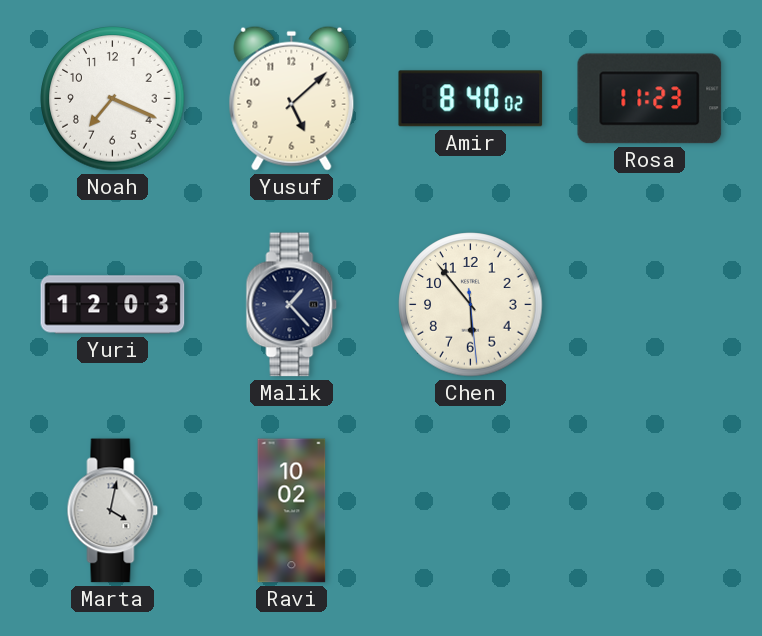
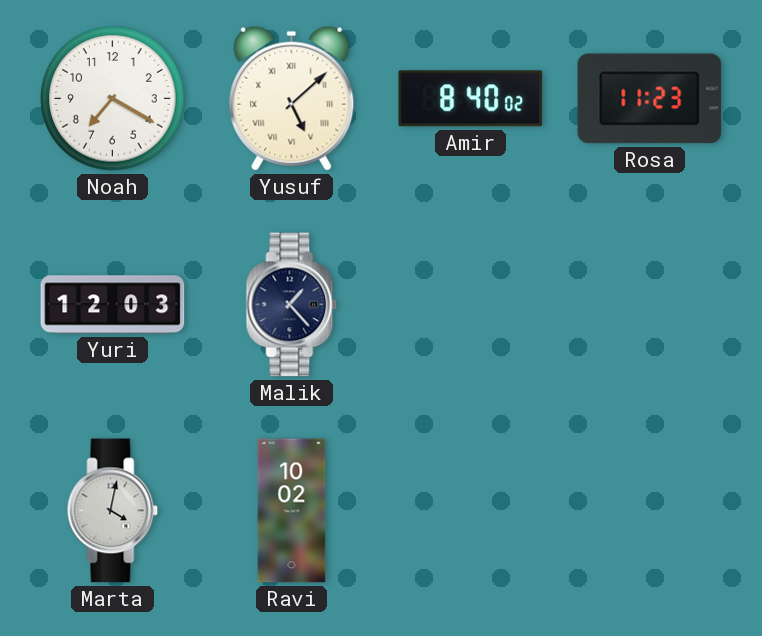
Noah: 7:19 -> 7:20 (113, 99)
Yusuf numerals: Arabic -> Roman (292, 98)
Chen: 5:53 -> none (471, 305)
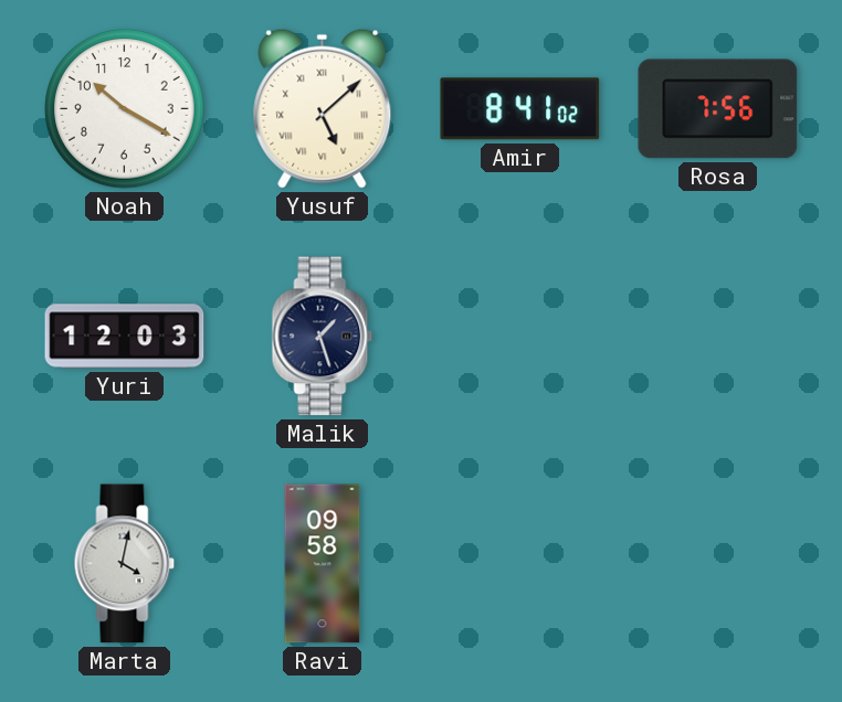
Noah: 7:20 -> 10:20 (125, 109)
Amir: 8:40 -> 8:41 (520, 109)
Rosa: 11:23 -> 7:56 (718, 109)
Malik: 1:23 -> 1:27 (323, 337)
Ravi: 10:02 -> 09:58 (323, 564)
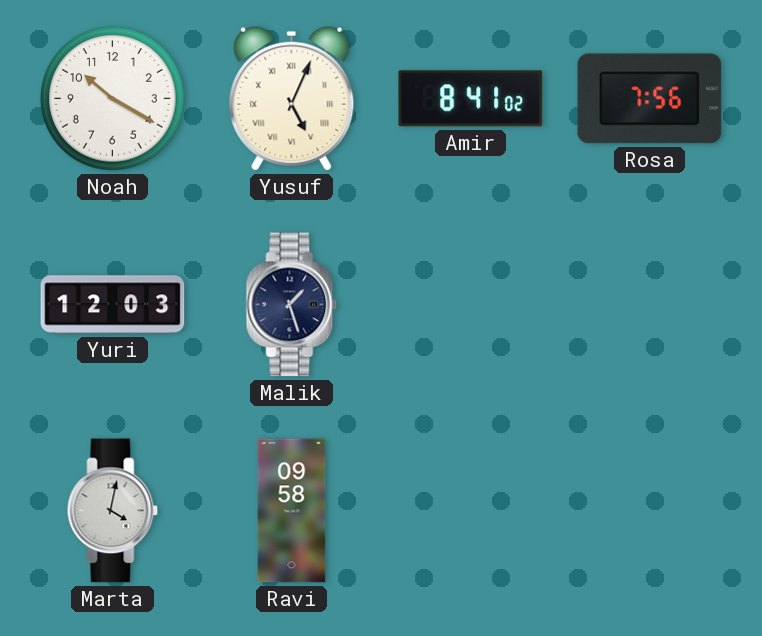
Yusuf: 5:08 -> 5:04 (292, 98)
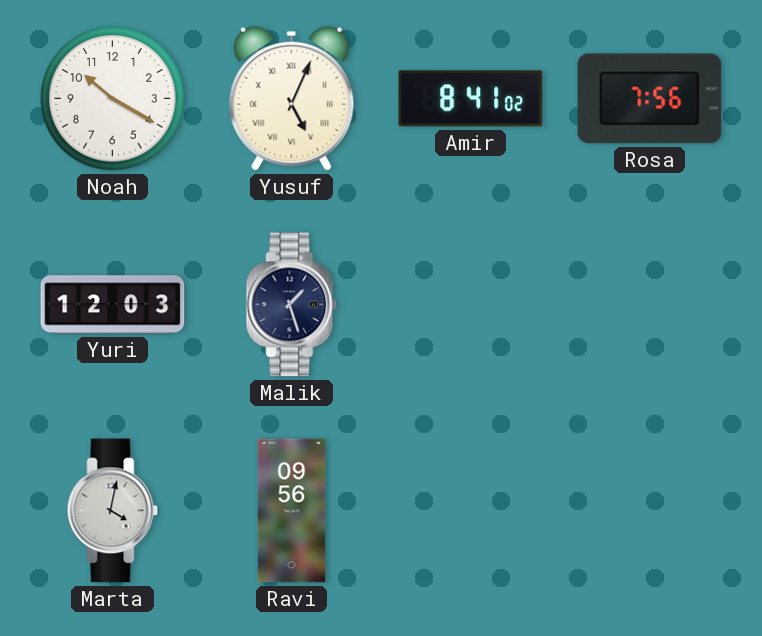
Ravi: 09:58 -> 09:56 (292, 511)
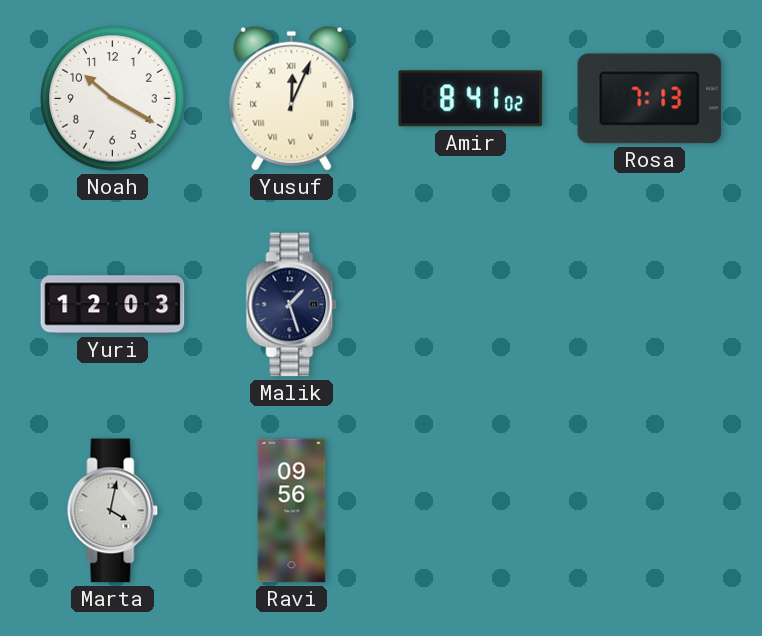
Yusuf: 5:04 -> 12:04 (292, 98)
Rosa: 7:56 -> 7:13 (650, 99)
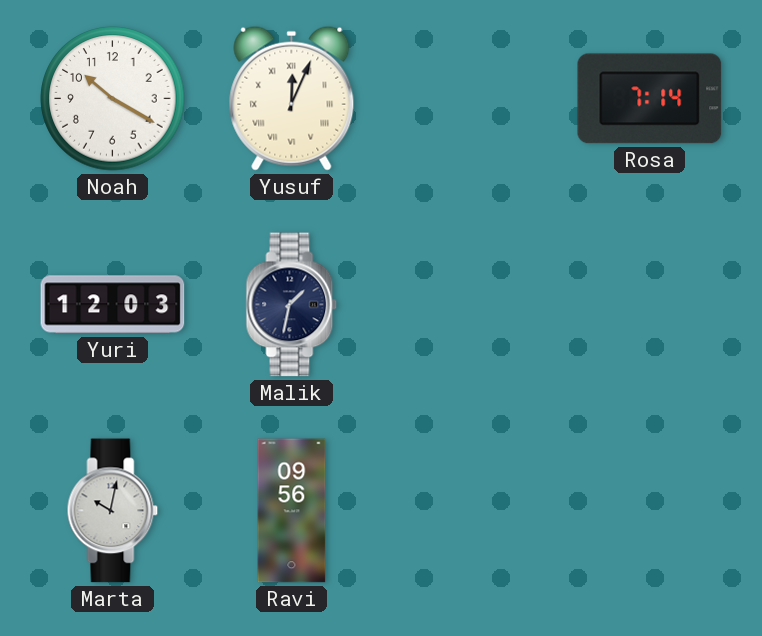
Amir: 8:41 -> none (471, 99)
Rosa: 7:13 -> 7:14 (650, 99)
Malik: 1:27 -> 1:32 (292, 305)
Marta: 4:02 -> 10:02 (113, 511)
